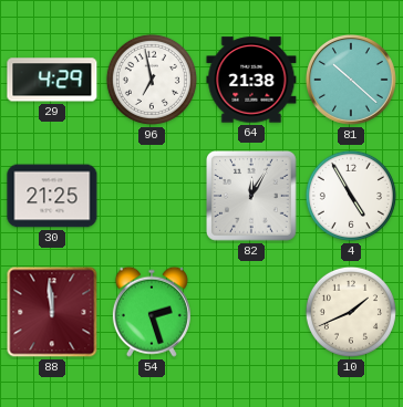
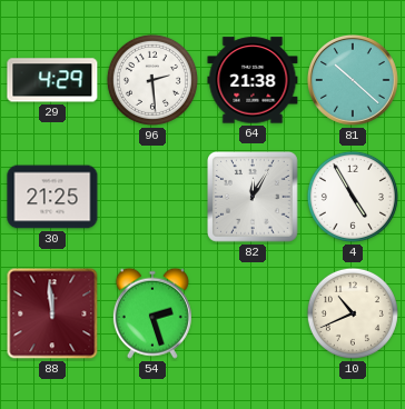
96: 6:58 -> 2:29 (152, 80)
10: 1:41 -> 10:41 (353, 313)
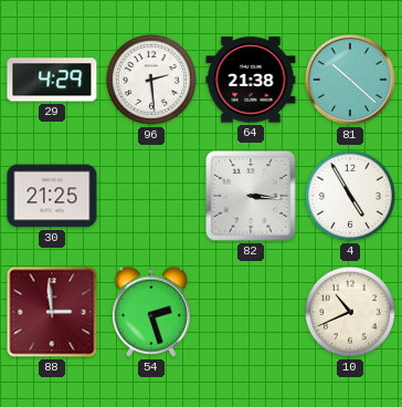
82: 12:05 -> 3:16 (252, 197)
88: 11:59 -> 2:59 (52, 312)
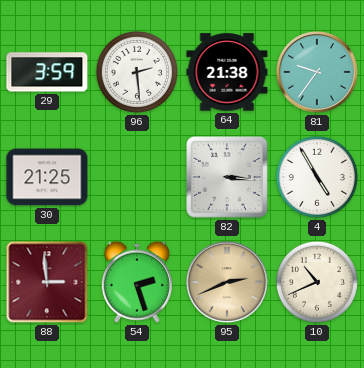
29: 4:29 -> 3:59 (47, 72)
81: 10:22 -> 9:36 (317, 72)
95: none -> 2:41 (227, 282)
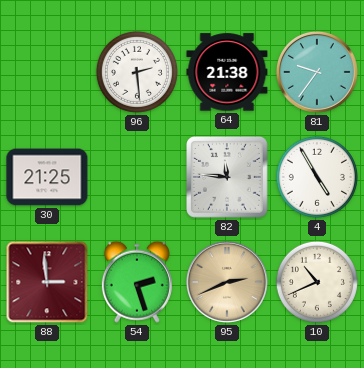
29: 3:59 -> none (47, 72)
82: 3:16 -> 11:46 (228, 178)
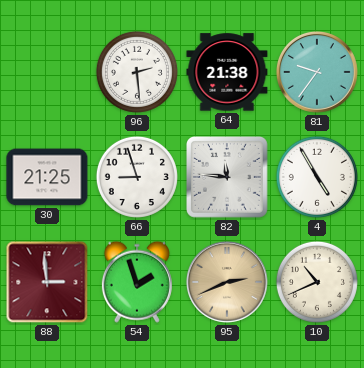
66: none -> 8:57 (137, 177)
54: 2:27 -> 1:57 (137, 282)
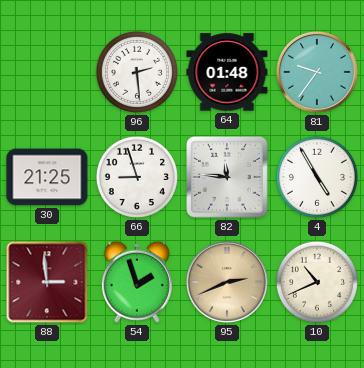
64: 21:38 -> 01:48 (227, 72)
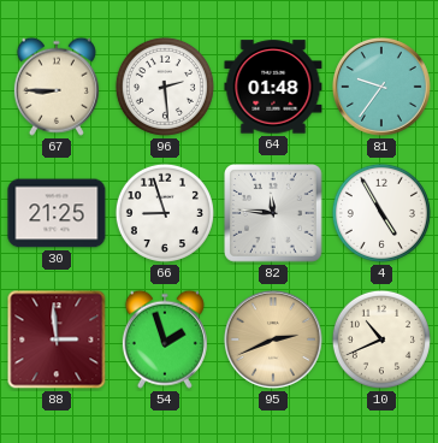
67: none -> 8:45 (57, 87)
